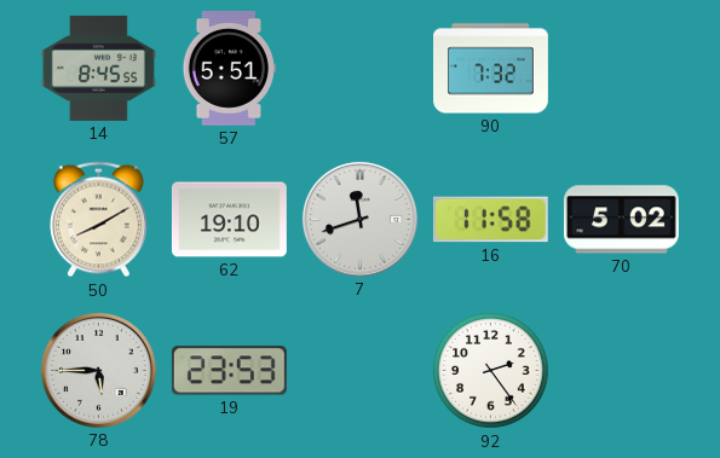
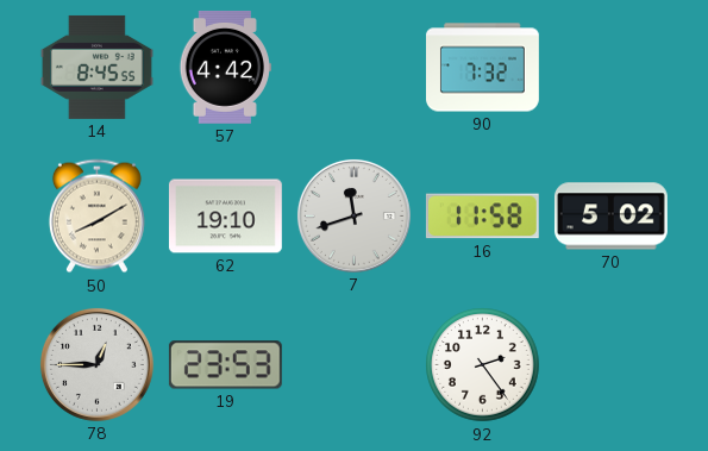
57: 5:51 -> 4:42 (225, 67)
78: 5:45 -> 12:45 (96, 364)
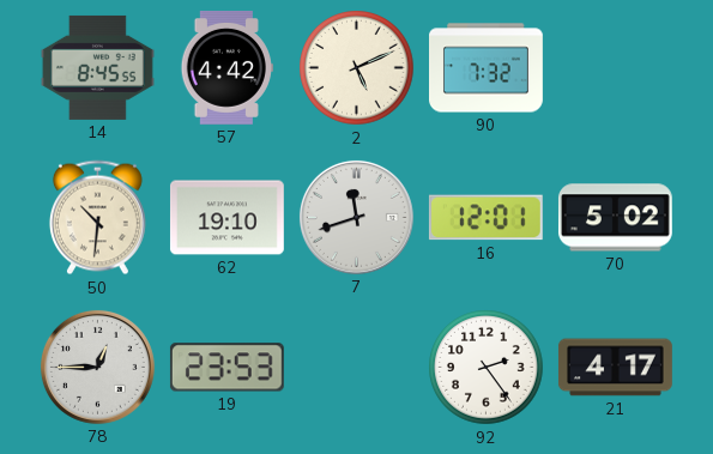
2: none -> 5:11 (357, 68)
50: 8:10 -> 10:31 (97, 218)
16: 11:58 -> 12:01 (485, 218)
21: none -> 4:17 (616, 368)
